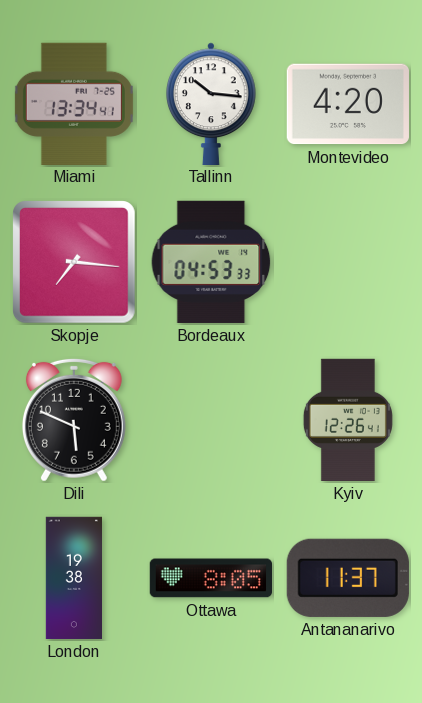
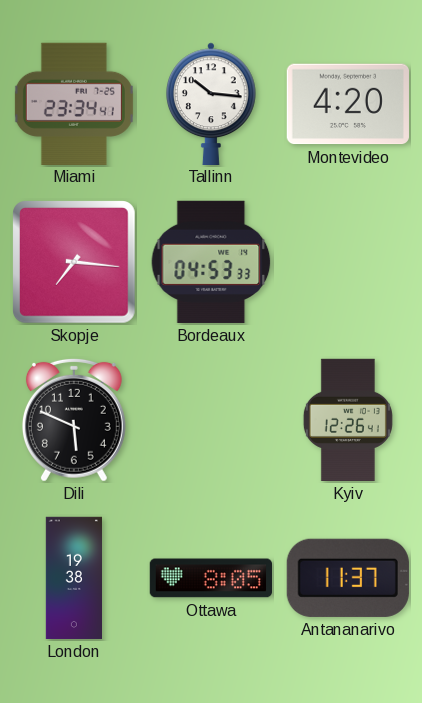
Miami: 13:34 -> 23:34 (74, 103)
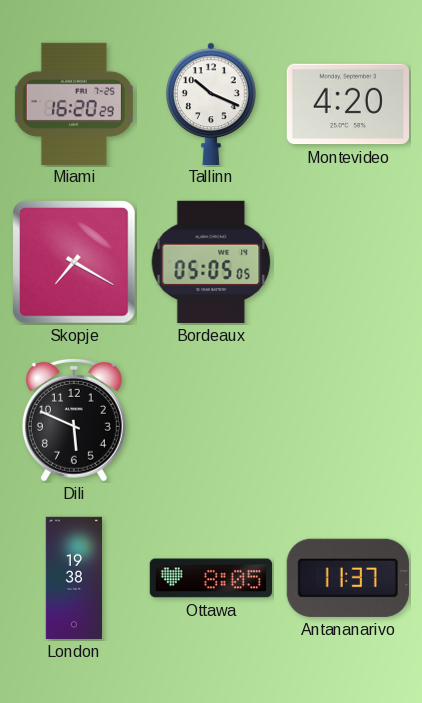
Miami: 23:34 -> 16:20 (74, 103)
Tallinn: 10:16 -> 10:19 (212, 103)
Skopje: 7:16 -> 7:20 (75, 263)
Bordeaux: 04:53 -> 05:05 (211, 262)
Kyiv: 12:26 -> none (348, 420)
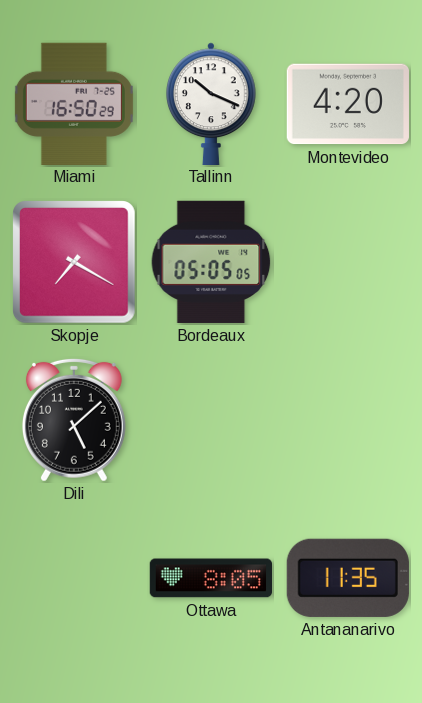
Miami: 16:20 -> 16:50 (74, 103)
Dili: 5:49 -> 5:08 (74, 420)
London: 19:38 -> none (73, 578)
Antananarivo: 11:37 -> 11:35 (348, 578)
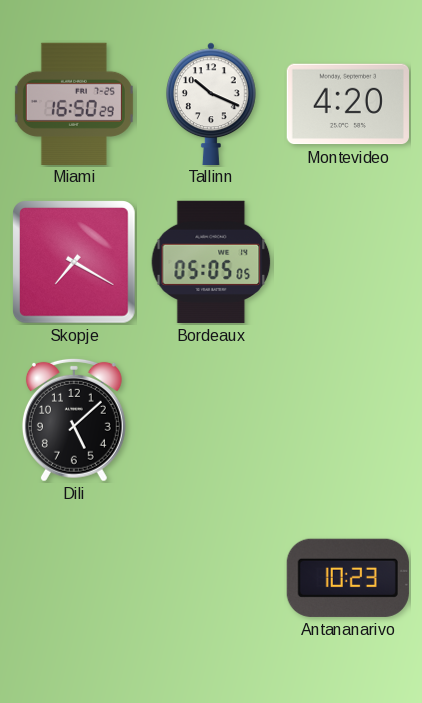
Ottawa: 8:05 -> none (210, 578)
Antananarivo: 11:35 -> 10:23 (348, 578)
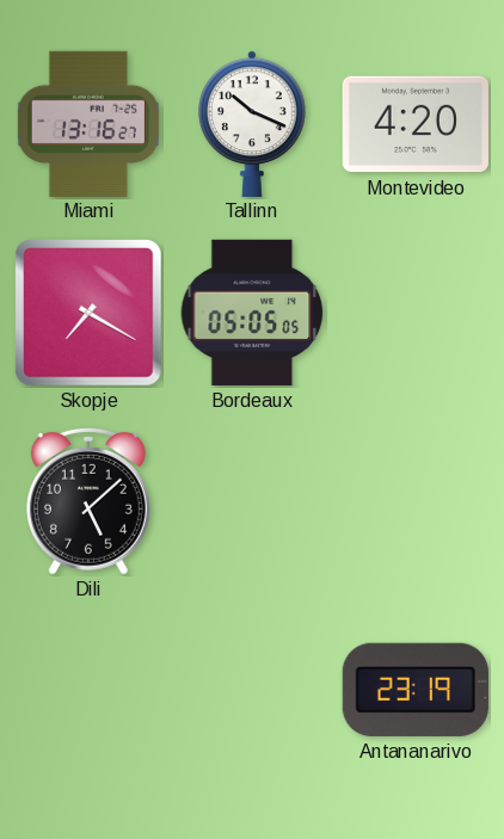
Miami: 16:50 -> 13:16 (88, 123)
Antananarivo: 10:23 -> 23:19 (416, 690)
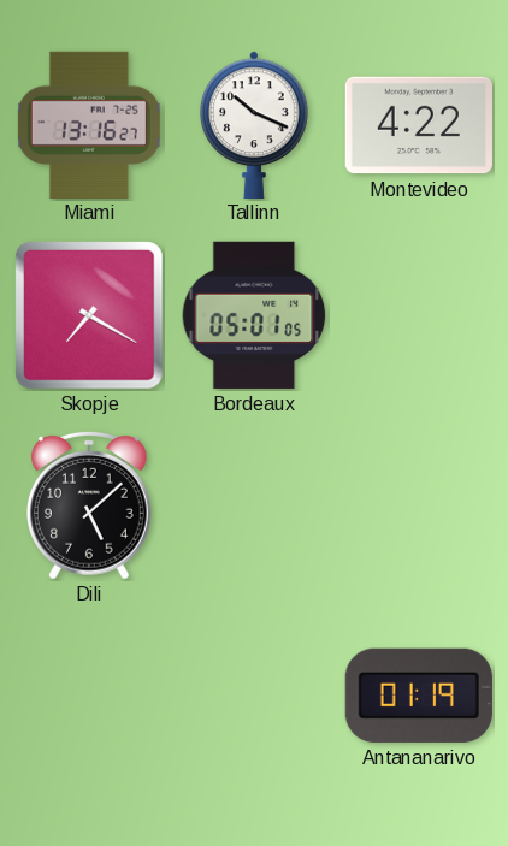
Montevideo: 4:20 -> 4:22 (418, 125)
Bordeaux: 05:05 -> 05:01 (254, 315)
Antananarivo: 23:19 -> 01:19 (419, 696)
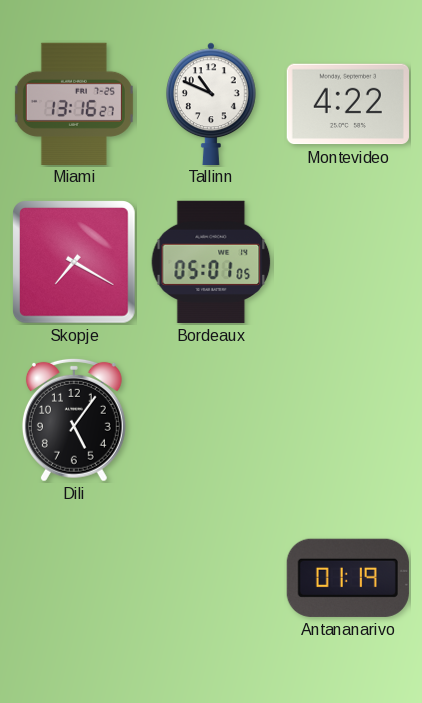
Tallinn: 10:19 -> 10:49 (212, 103)
Dili: 5:08 -> 5:06 (74, 420)
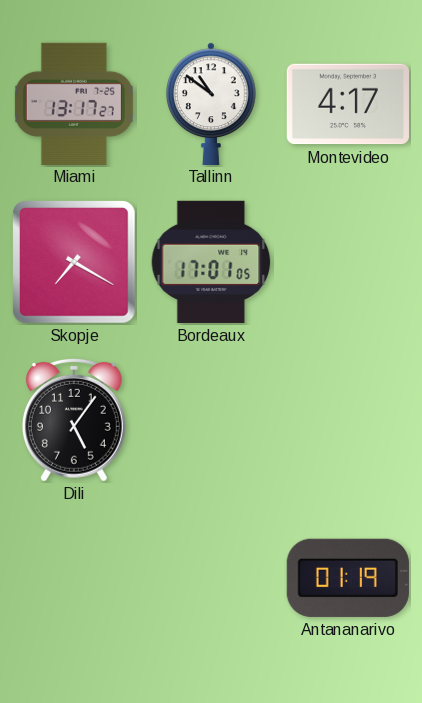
Miami: 13:16 -> 13:17 (74, 103)
Tallinn: 10:49 -> 10:51 (212, 103)
Montevideo: 4:22 -> 4:17 (347, 104)
Bordeaux: 05:01 -> 17:01 (211, 262)
